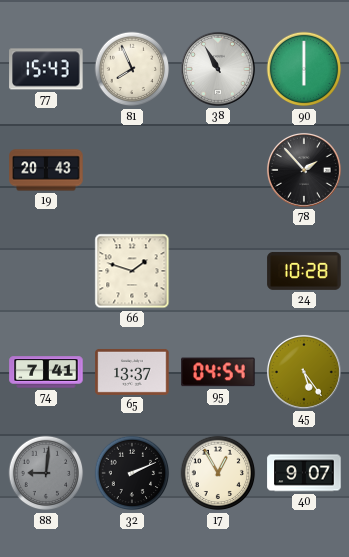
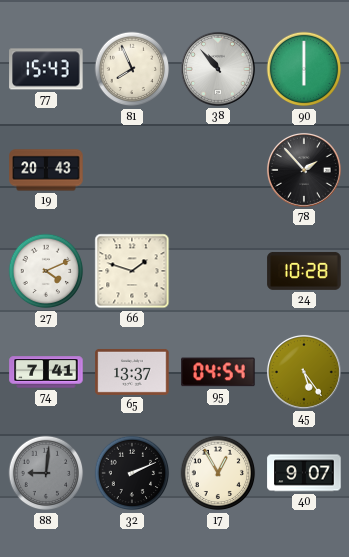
38: 10:55 -> 10:53 (218, 69)
27: none -> 4:11 (46, 271)
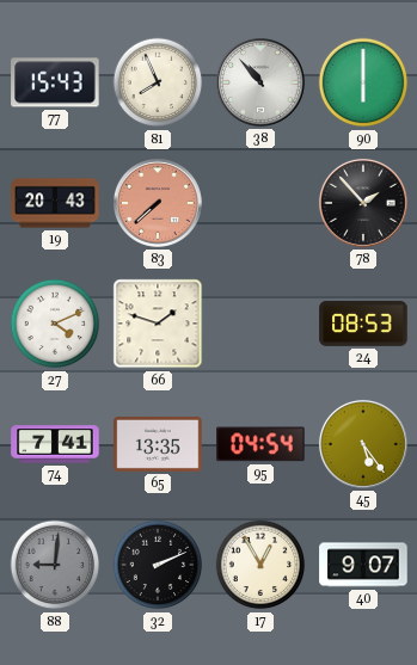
83: none -> 7:38 (158, 203)
24: 10:28 -> 08:53 (363, 324)
65: 13:37 -> 13:35 (158, 444)
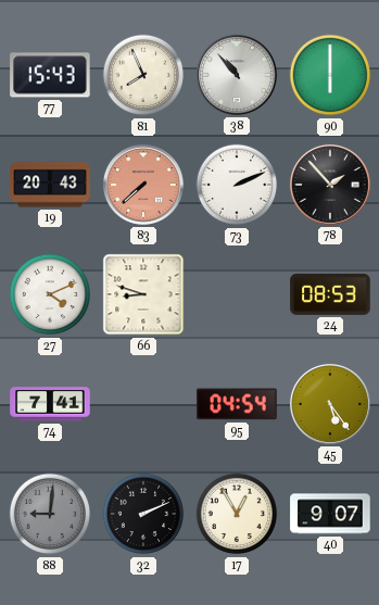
73: none -> 2:11 (237, 185)
66: 1:48 -> 8:48 (143, 294)
65: 13:35 -> none (158, 444)
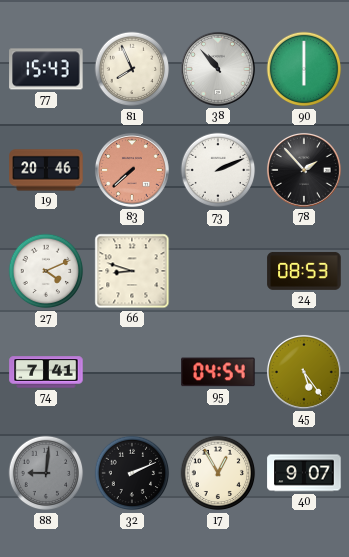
19: 20:43 -> 20:46 (46, 170)
